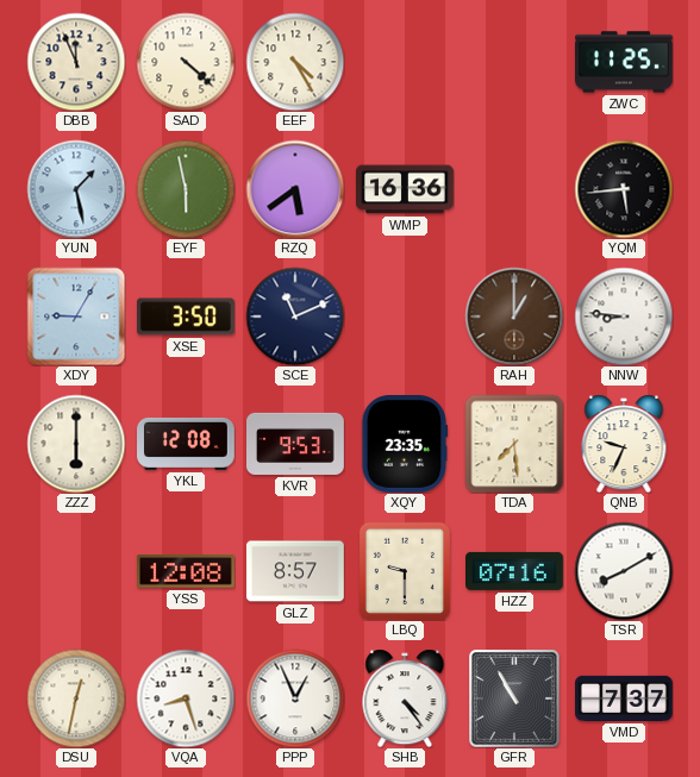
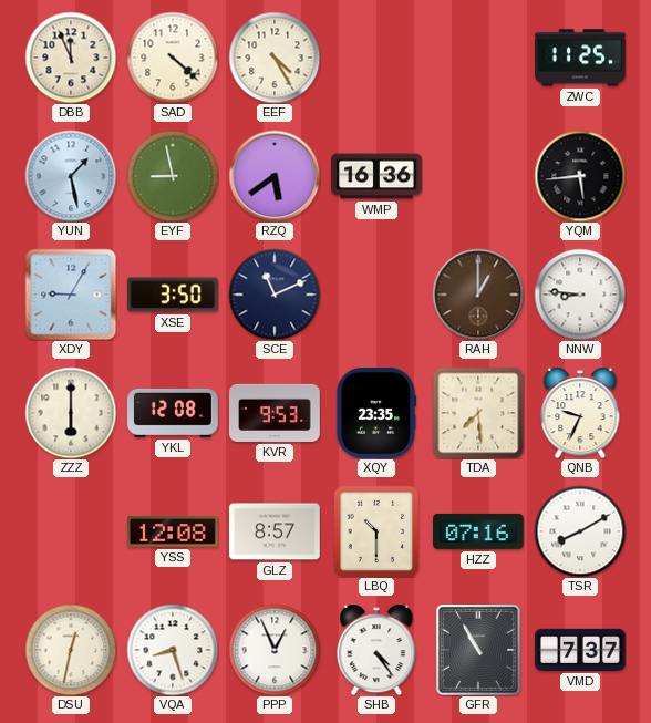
EYF: 5:58 -> 8:58 (173, 176)
LBQ: 9:30 -> 10:30 (375, 530)
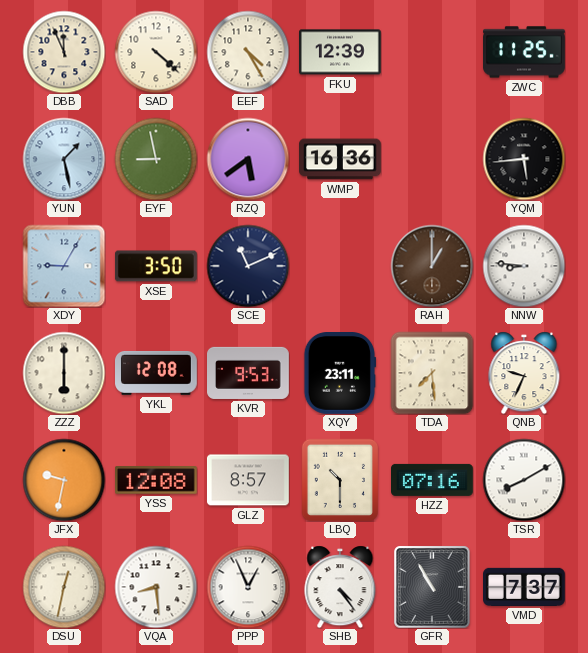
FKU: none -> 12:39 (341, 52)
XQY: 23:35 -> 23:11 (340, 374)
JFX: none -> 9:32 (64, 480)
VQA: 8:27 -> 8:29 (156, 587)
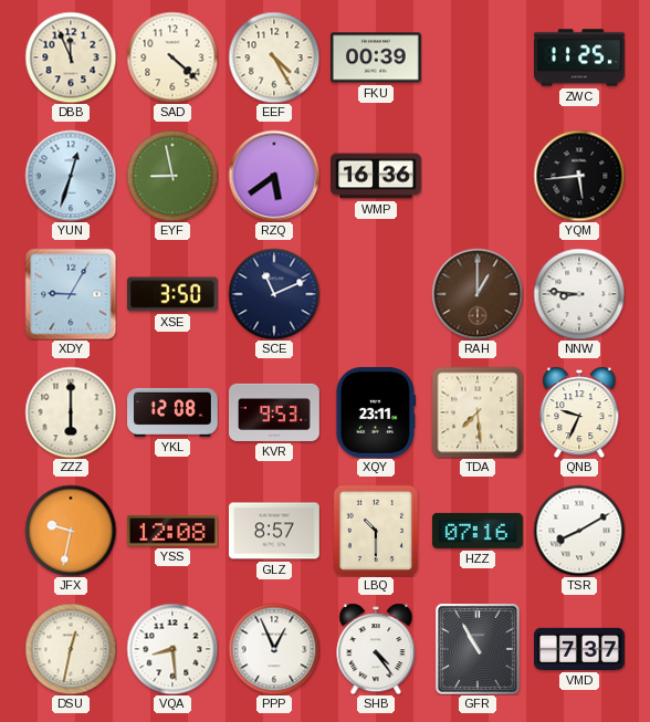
FKU: 12:39 -> 00:39 (377, 57)
YUN: 1:28 -> 12:33 (71, 176)
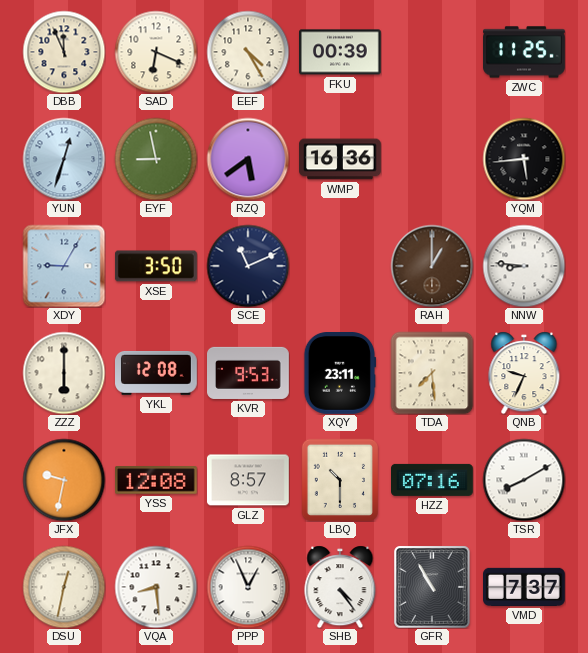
SAD: 4:22 -> 6:19 (156, 52)
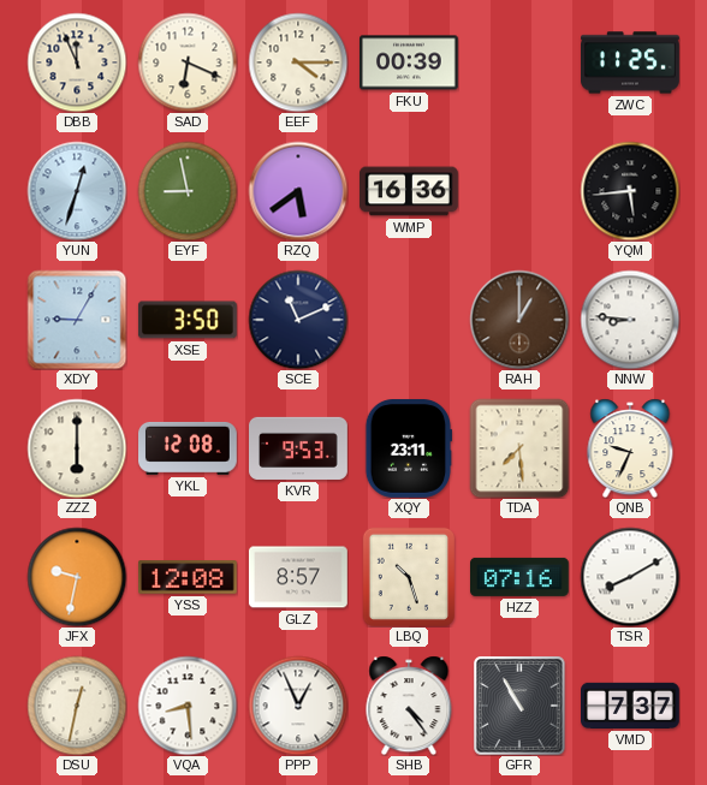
EEF: 4:25 -> 4:15 (298, 63)
LBQ: 10:30 -> 10:27 (408, 576)
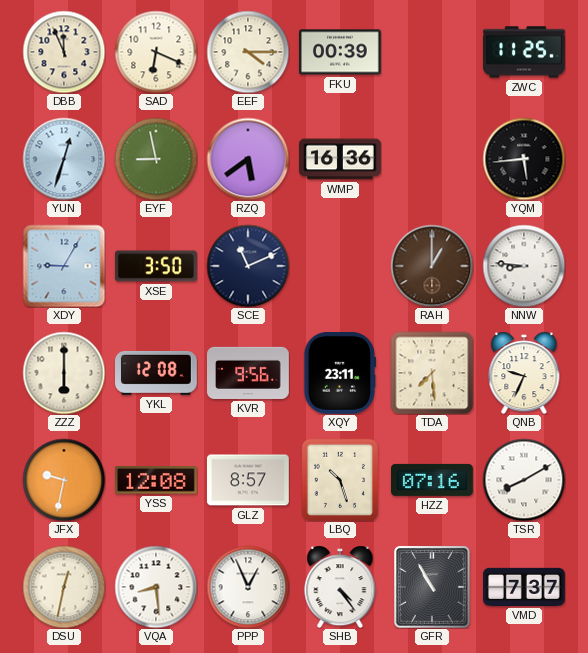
KVR: 9:53 -> 9:56 (249, 373)
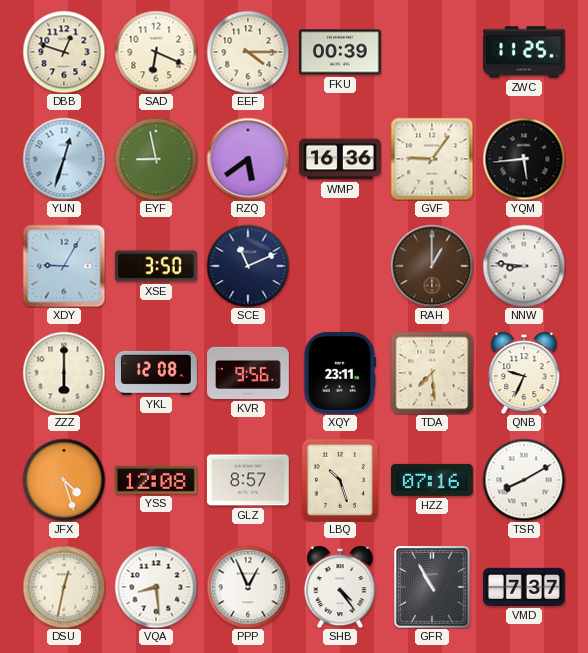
DBB: 11:56 -> 12:48 (64, 52)
GVF: none -> 9:06 (432, 159)
JFX: 9:32 -> 4:27 (64, 480)
